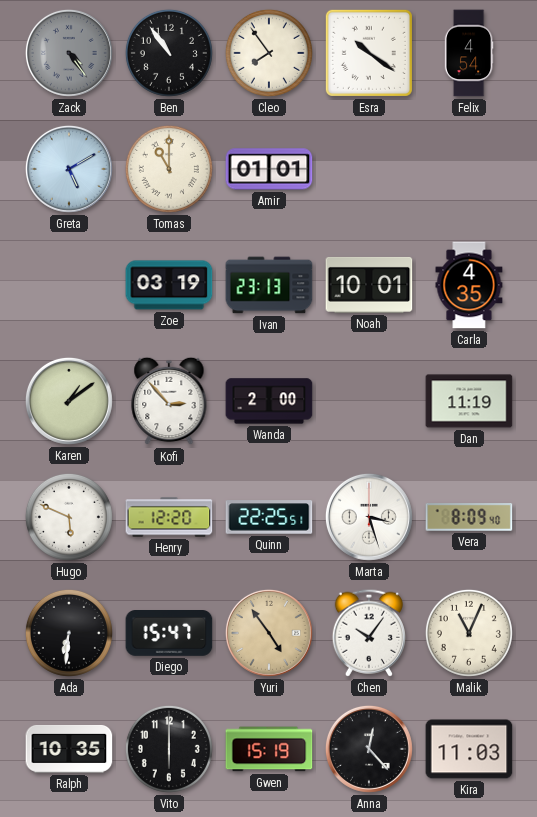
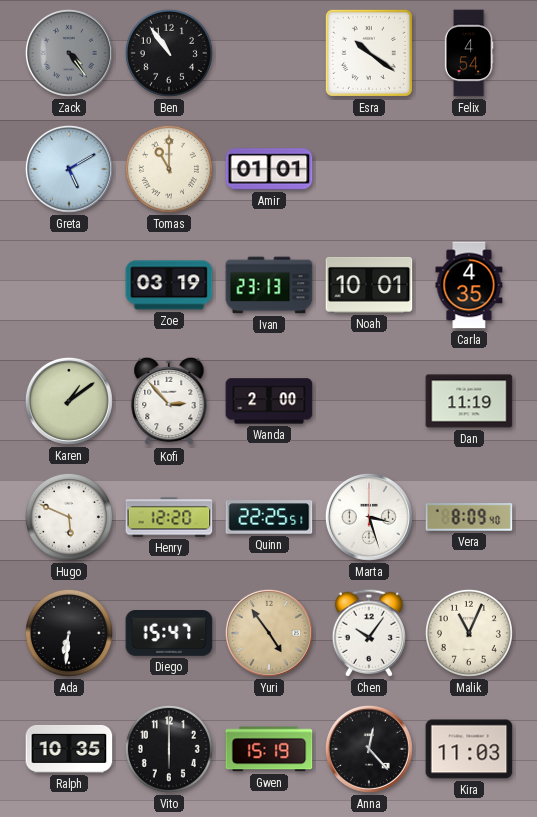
Cleo: 7:54 -> none (269, 53)
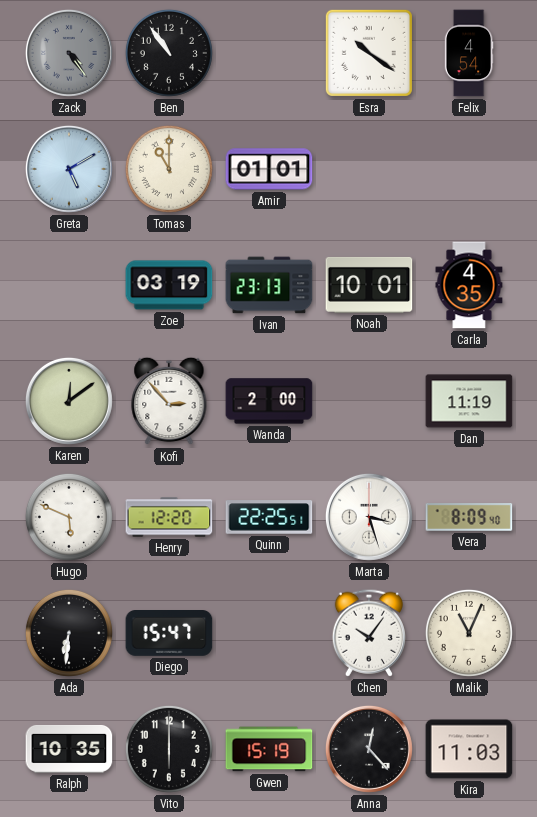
Karen: 1:09 -> 12:09 (69, 401)
Yuri: 4:54 -> none (269, 633)
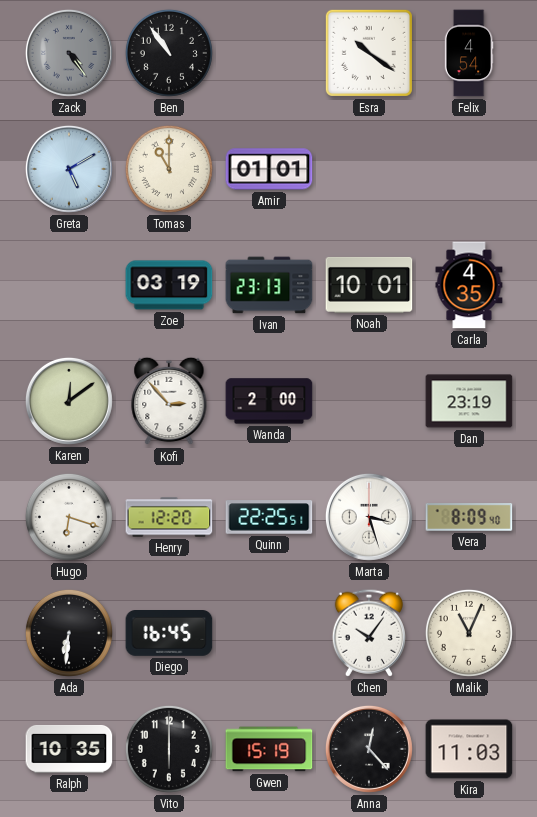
Dan: 11:19 -> 23:19 (469, 401)
Hugo: 5:49 -> 6:18 (69, 517)
Diego: 15:47 -> 16:45 (169, 634)
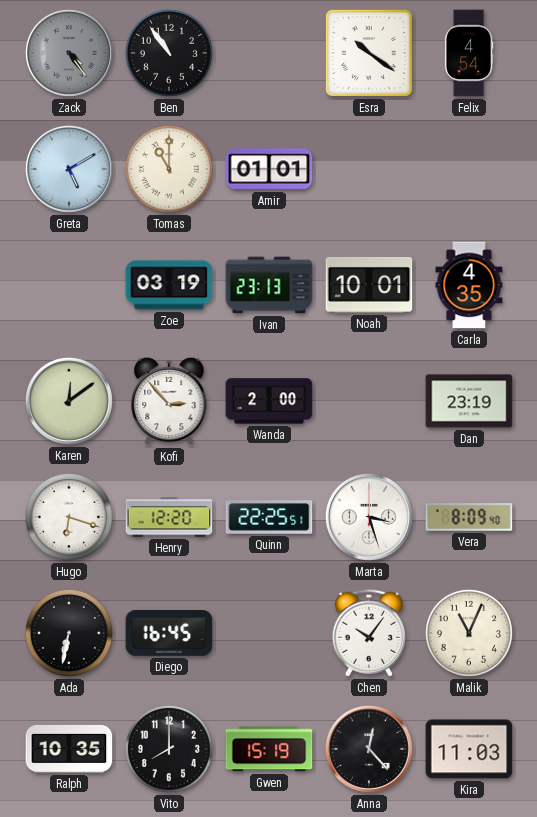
Ada: 6:31 -> 6:32 (69, 633)
Vito: 6:00 -> 8:00 (169, 749)
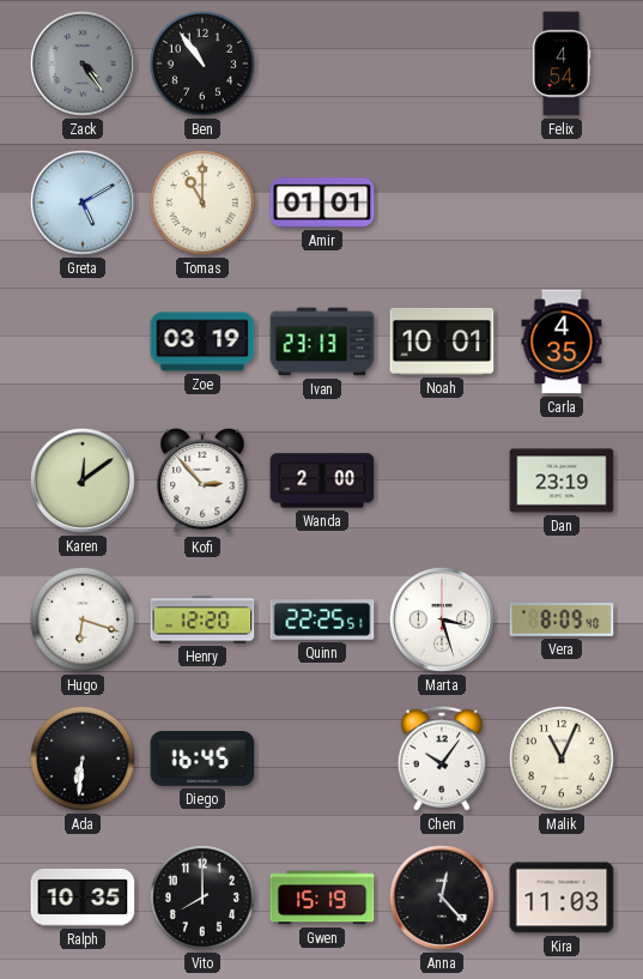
Esra: 10:21 -> none (369, 53)
Ada: 6:32 -> 6:31 (83, 759)
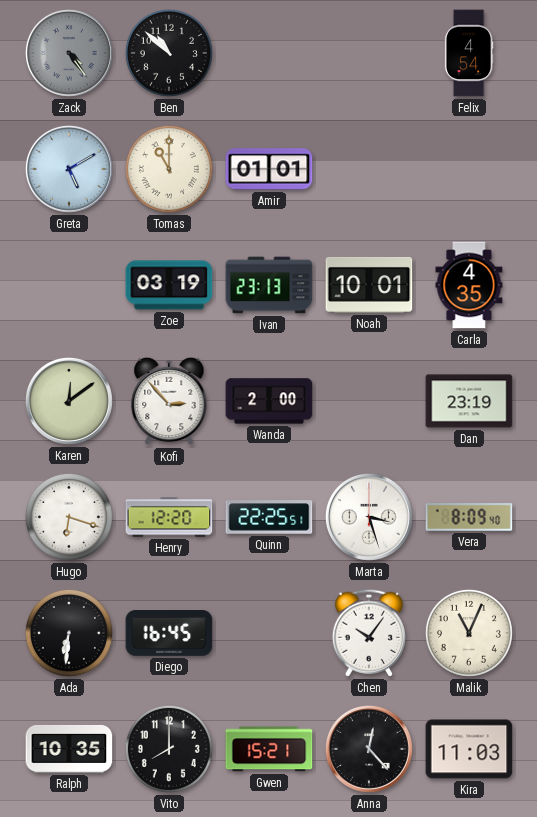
Ben: 10:54 -> 10:52 (169, 53)
Gwen: 15:19 -> 15:21 (269, 749)
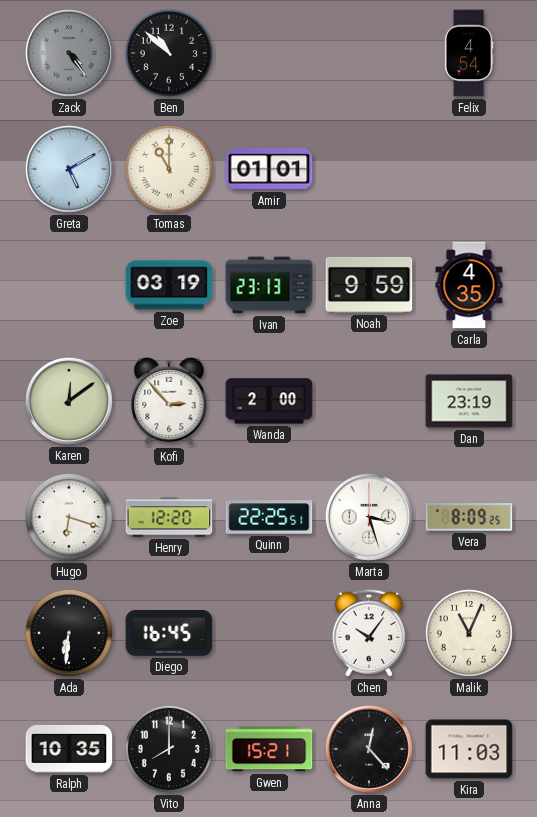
Noah: 10:01 -> 9:59 (369, 285)
Vera: 8:09:40 -> 8:09:25 (469, 517)
